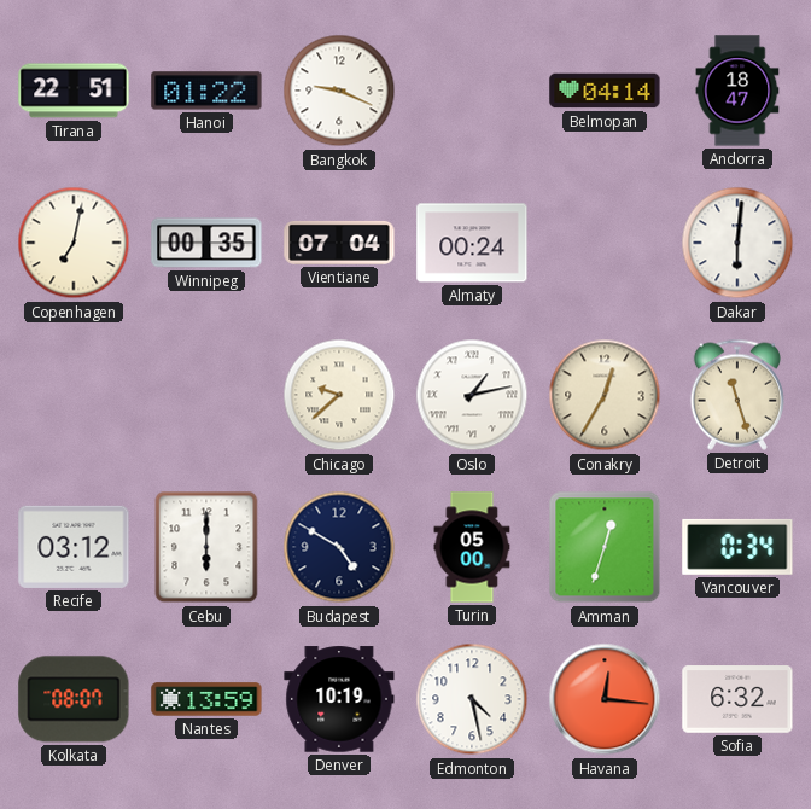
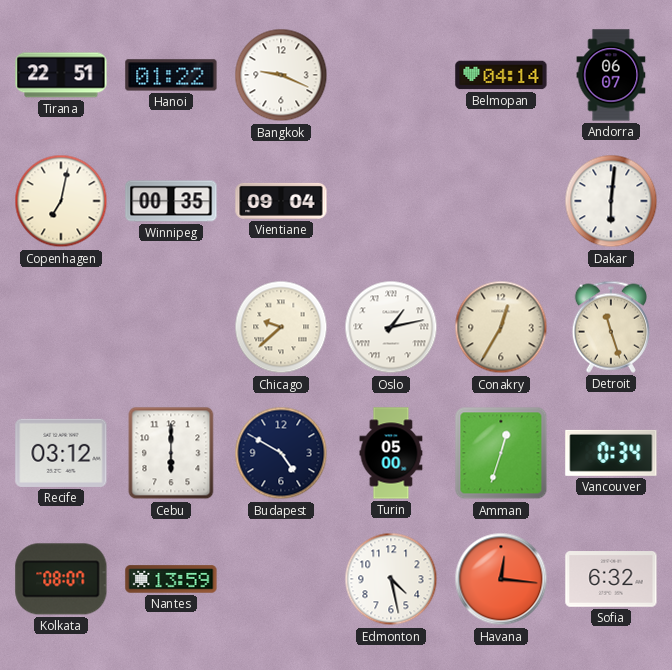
Andorra: 18:47 -> 06:07 (611, 75)
Vientiane: 07:04 -> 09:04 (281, 201)
Almaty: 00:24 -> none (472, 243)
Denver: 10:19 -> none (339, 699)
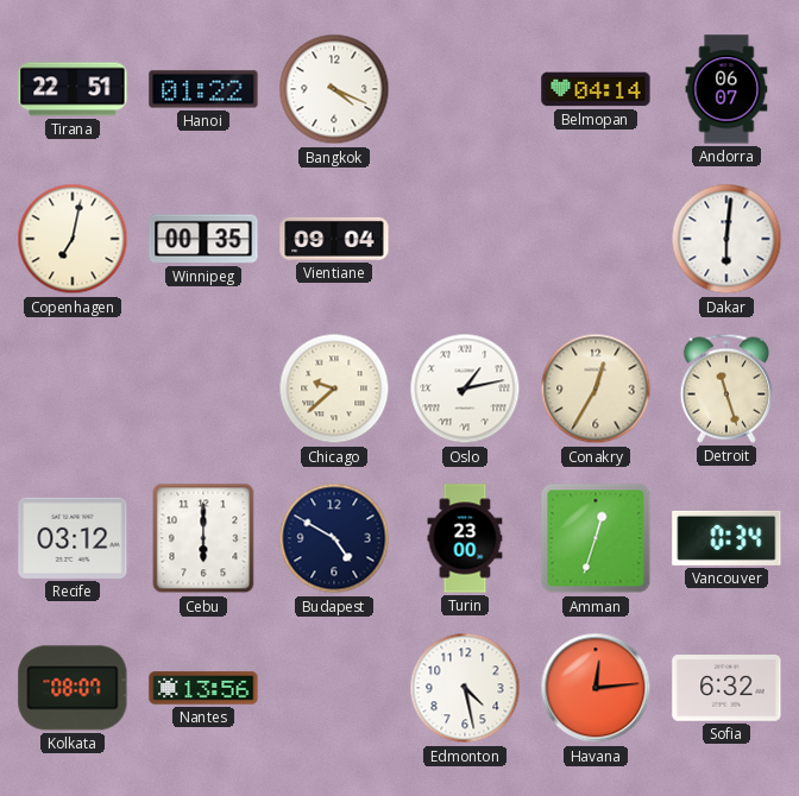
Bangkok: 9:19 -> 4:19 (334, 89)
Turin: 05:00 -> 23:00 (465, 538)
Nantes: 13:59 -> 13:56 (203, 688)
Havana: 12:16 -> 12:14 (596, 688)
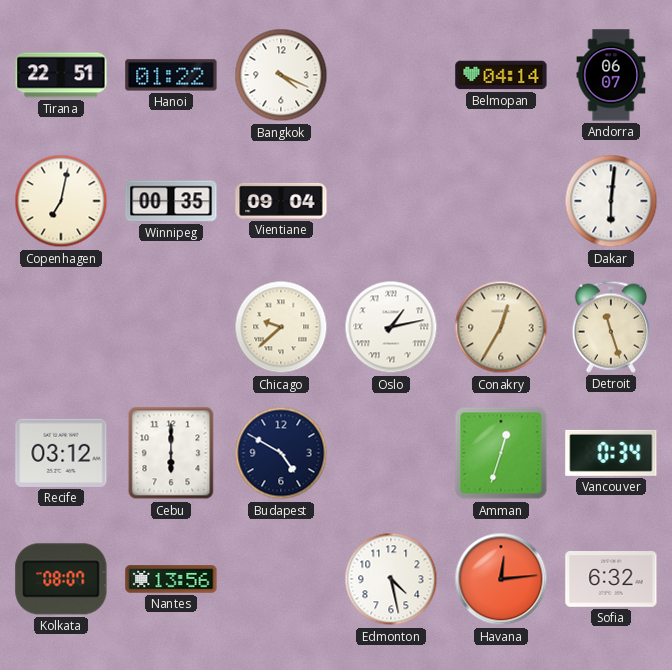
Turin: 23:00 -> none (465, 538)
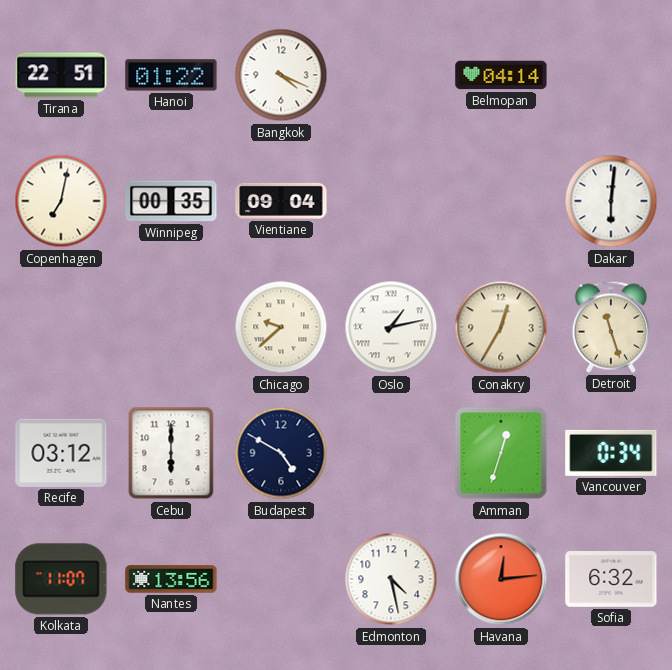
Andorra: 06:07 -> none (611, 75)
Kolkata: 08:07 -> 11:07 (61, 579)
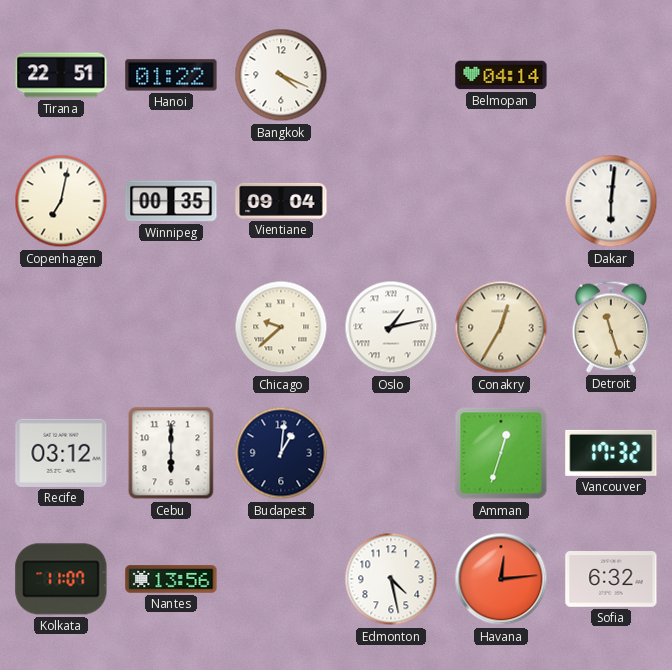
Budapest: 4:50 -> 1:01 (281, 453)
Vancouver: 0:34 -> 17:32 (611, 453)
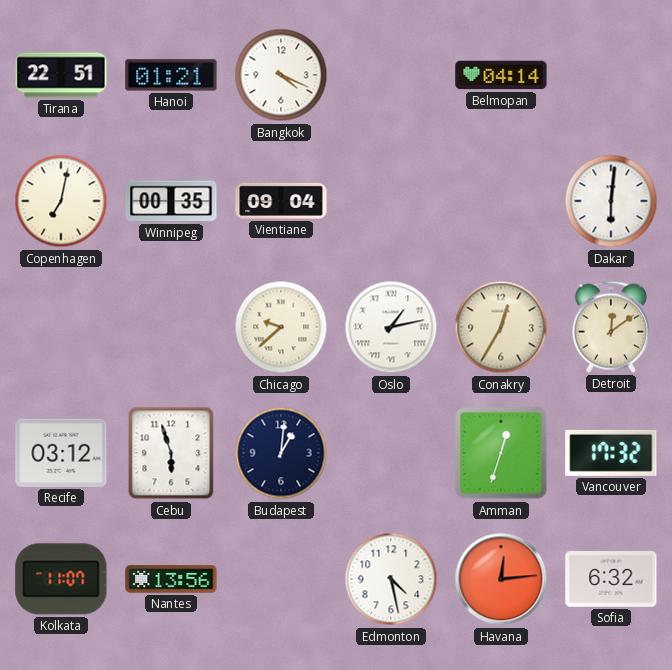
Hanoi: 01:22 -> 01:21 (171, 75)
Detroit: 11:27 -> 12:09 (610, 327)
Cebu: 6:00 -> 5:57 (171, 453)
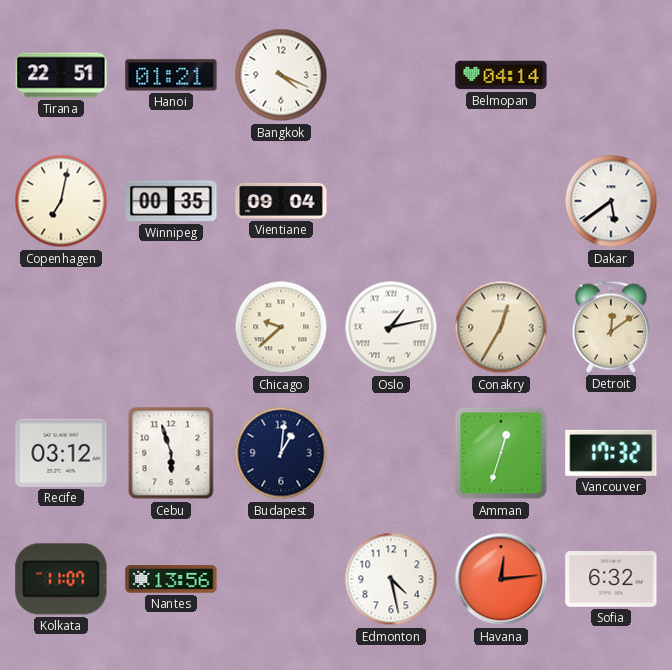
Dakar: 6:01 -> 5:39 (611, 201)
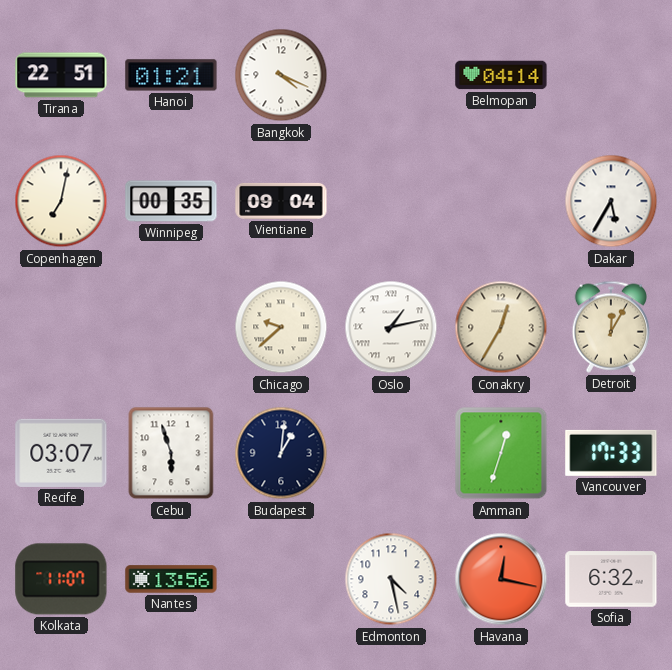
Dakar: 5:39 -> 5:35 (611, 201)
Detroit: 12:09 -> 12:05 (610, 327)
Recife: 03:12 -> 03:07 (61, 453)
Vancouver: 17:32 -> 17:33 (611, 453)
Havana: 12:14 -> 12:17 (501, 579)
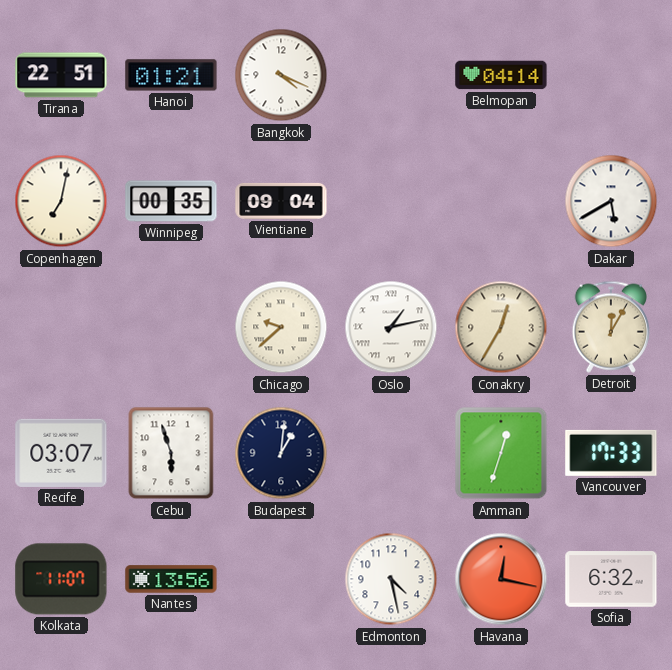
Dakar: 5:35 -> 5:40 (611, 201)
